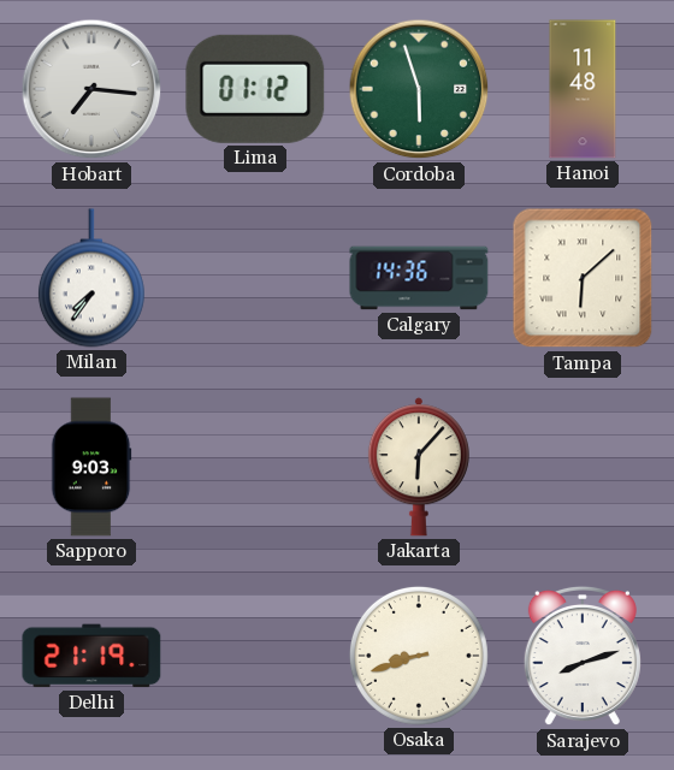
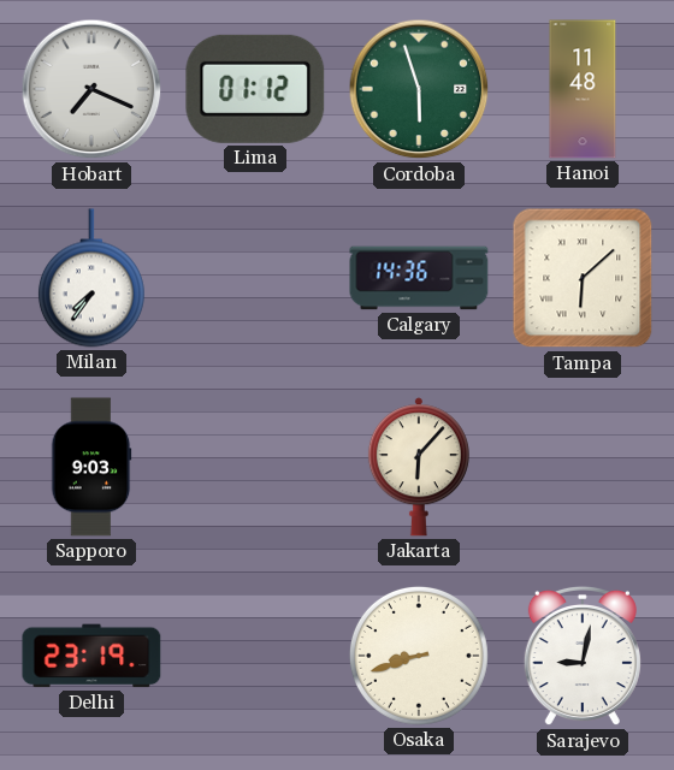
Hobart: 7:16 -> 7:19 (91, 89)
Delhi: 21:19 -> 23:19 (91, 656)
Sarajevo: 8:12 -> 9:02 (583, 656)
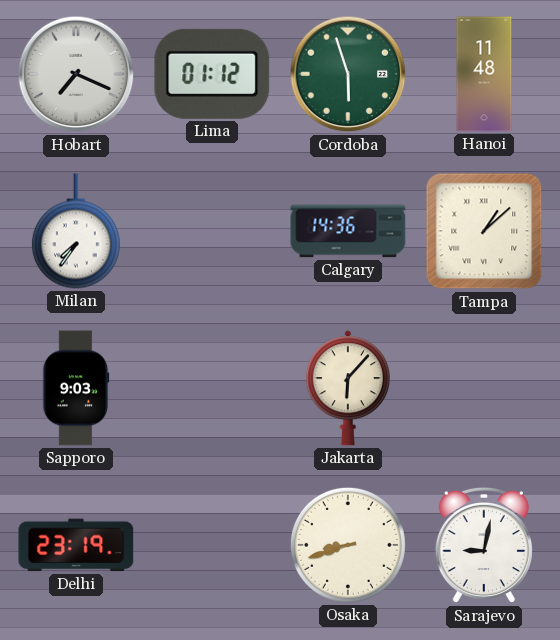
Tampa: 6:08 -> 1:08 (484, 231)
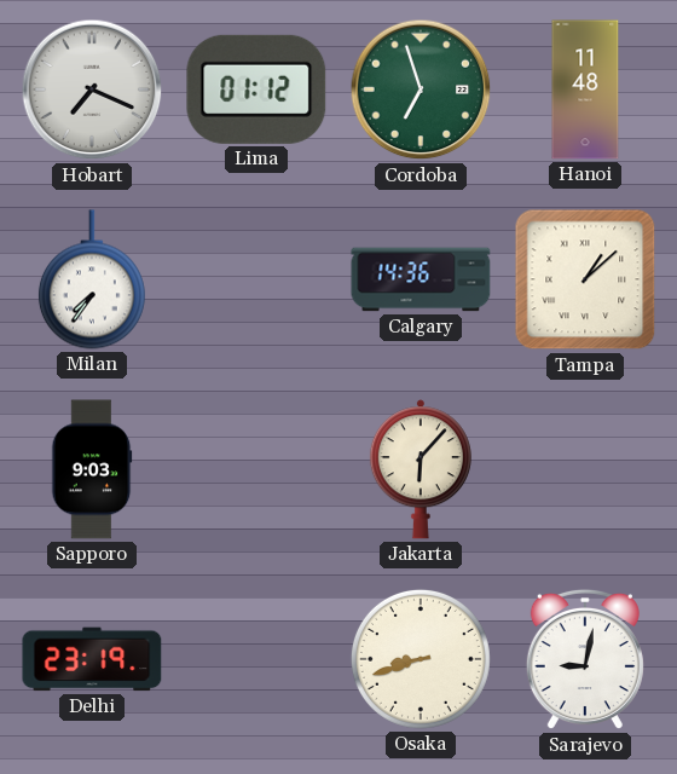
Cordoba: 5:57 -> 6:57 (421, 89)
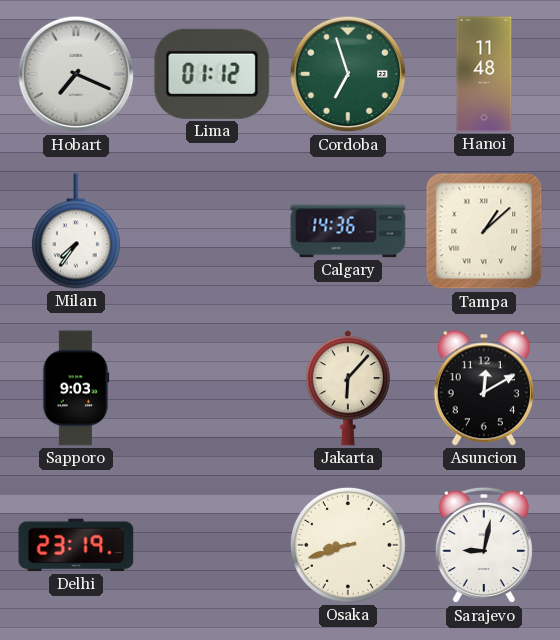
Asuncion: none -> 12:10 (484, 388)
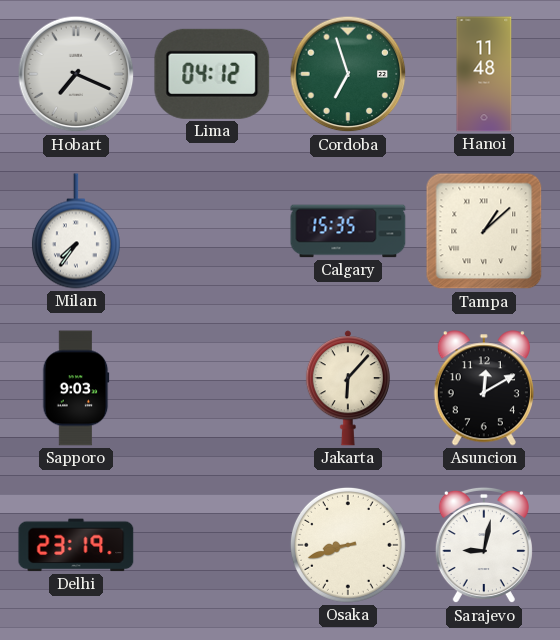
Lima: 01:12 -> 04:12 (212, 74)
Calgary: 14:36 -> 15:35 (348, 231)
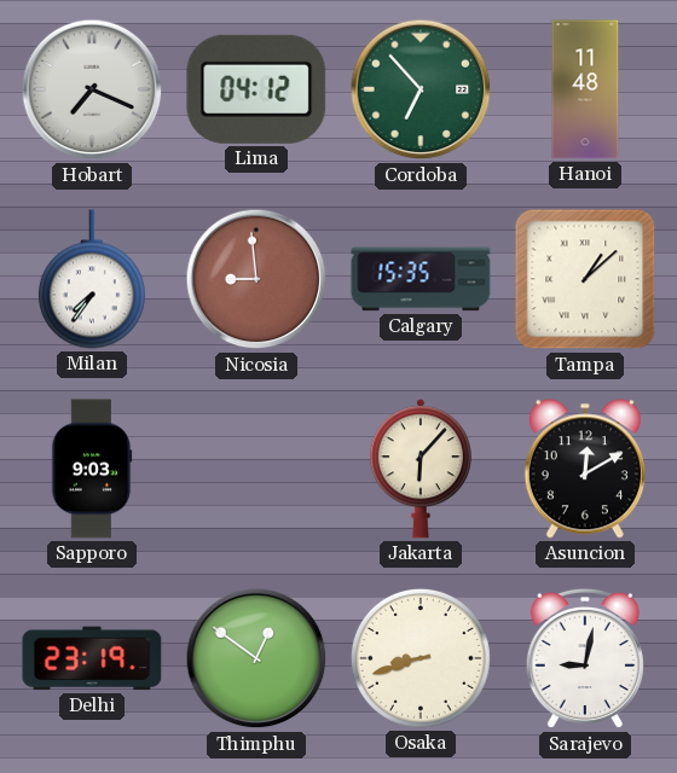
Cordoba: 6:57 -> 6:53 (421, 89)
Nicosia: none -> 8:59 (256, 279)
Thimphu: none -> 12:51 (256, 658)
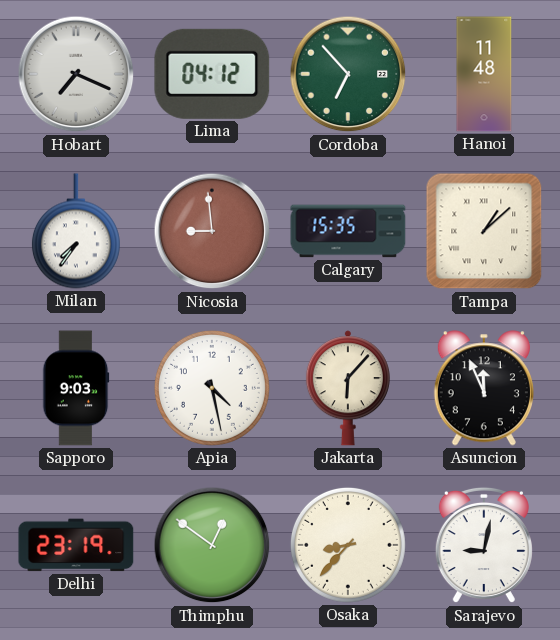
Apia: none -> 4:28 (212, 388)
Asuncion: 12:10 -> 11:56 (484, 388)
Osaka: 8:42 -> 8:37 (348, 545)
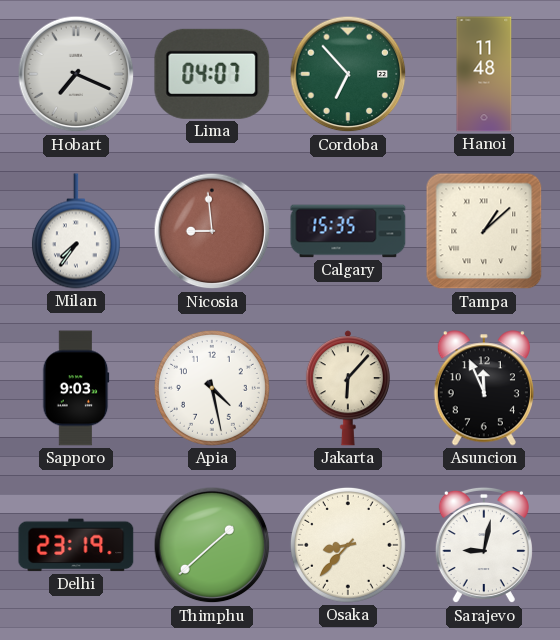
Lima: 04:12 -> 04:07 (212, 74)
Thimphu: 12:51 -> 1:38 (212, 545)
